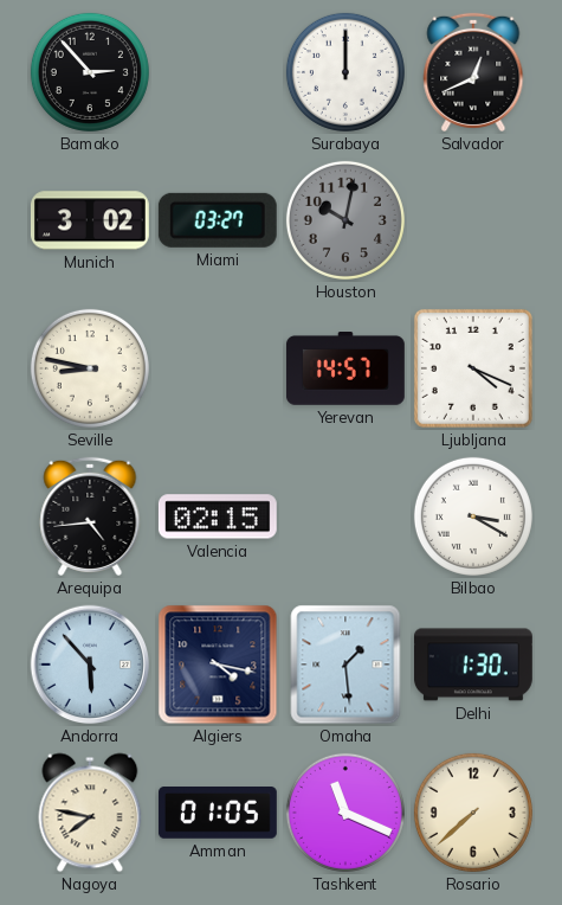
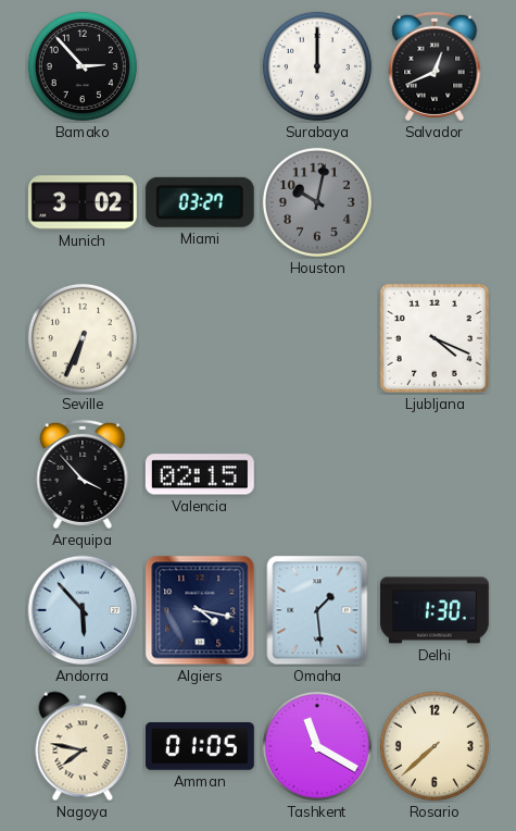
Seville: 8:47 -> 6:34 (83, 338)
Yerevan: 14:57 -> none (345, 370)
Arequipa: 4:44 -> 3:53 (83, 474)
Bilbao: 3:20 -> none (473, 516)
Tashkent: 11:19 -> 11:20 (317, 746)
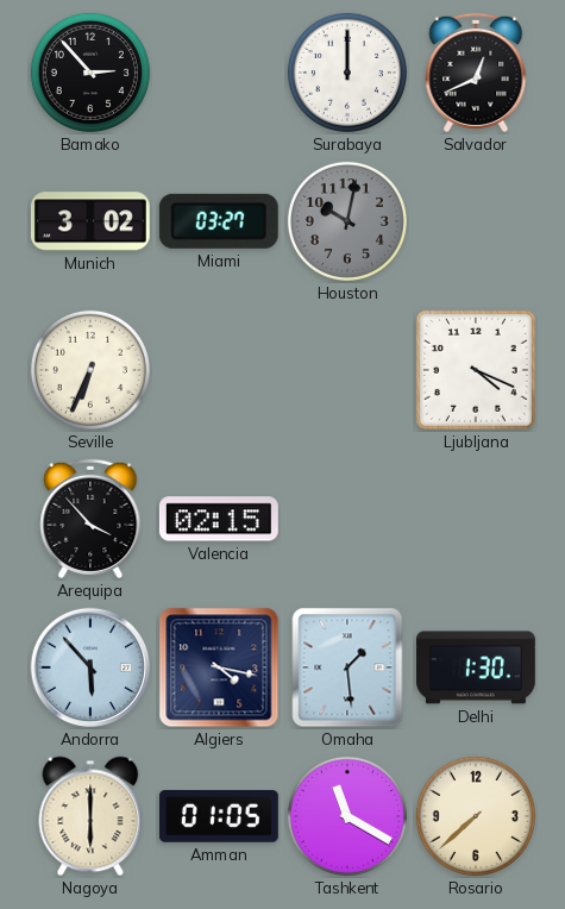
Nagoya: 7:47 -> 6:00 (90, 816)
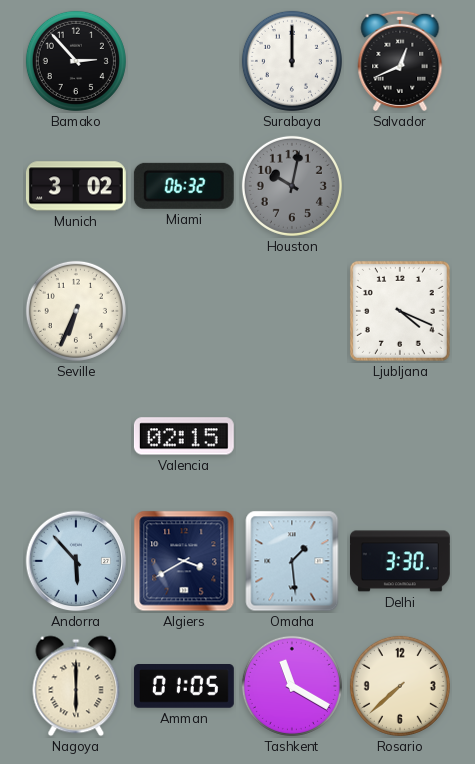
Miami: 03:27 -> 06:32 (184, 186)
Arequipa: 3:53 -> none (90, 519)
Algiers: 4:17 -> 3:40 (184, 561)
Delhi: 1:30 -> 3:30 (400, 561)
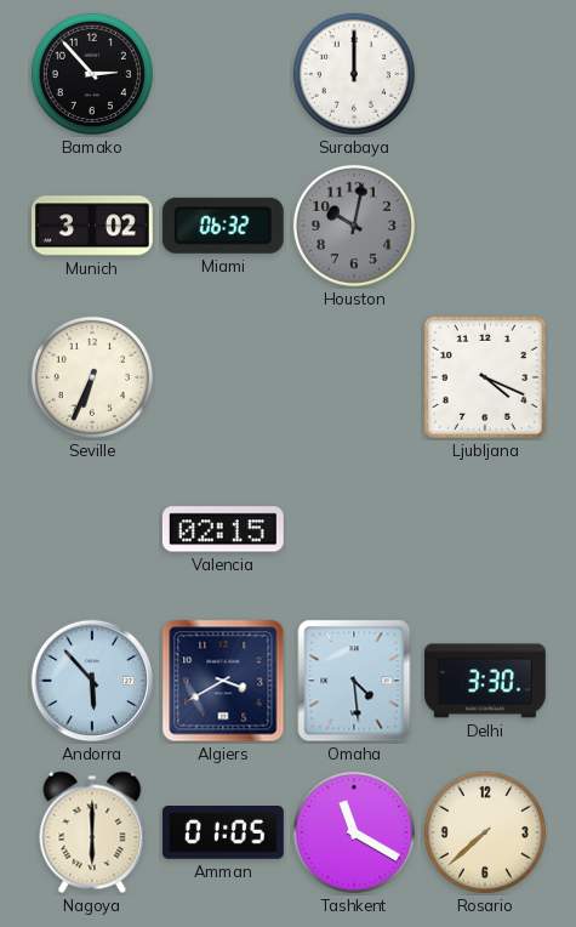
Salvador: 12:41 -> none (400, 61)
Omaha: 1:29 -> 4:29 (354, 681)
